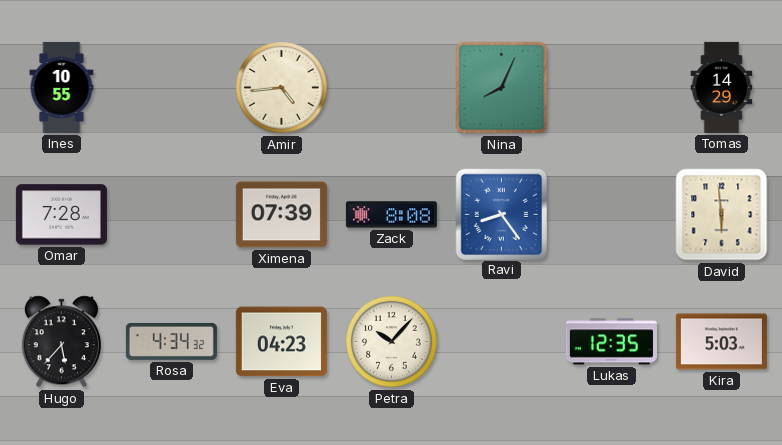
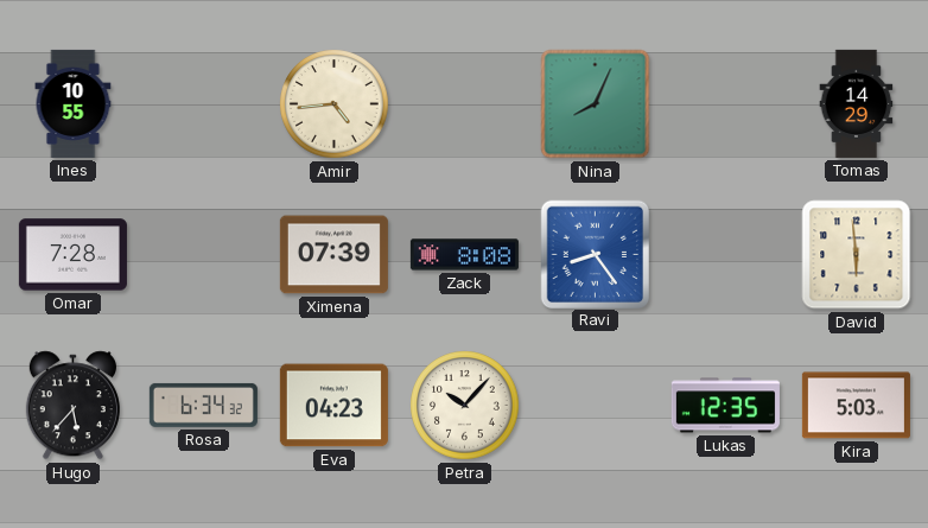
Rosa: 4:34 -> 6:34 (203, 405)
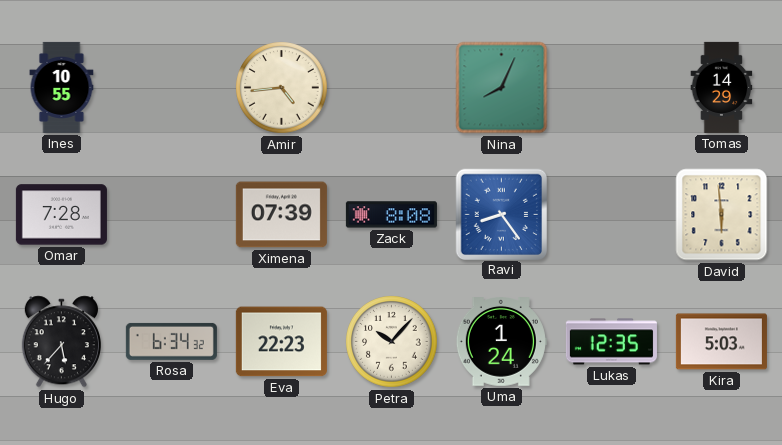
Eva: 04:23 -> 22:23 (281, 342)
Uma: none -> 1:24 (501, 342)
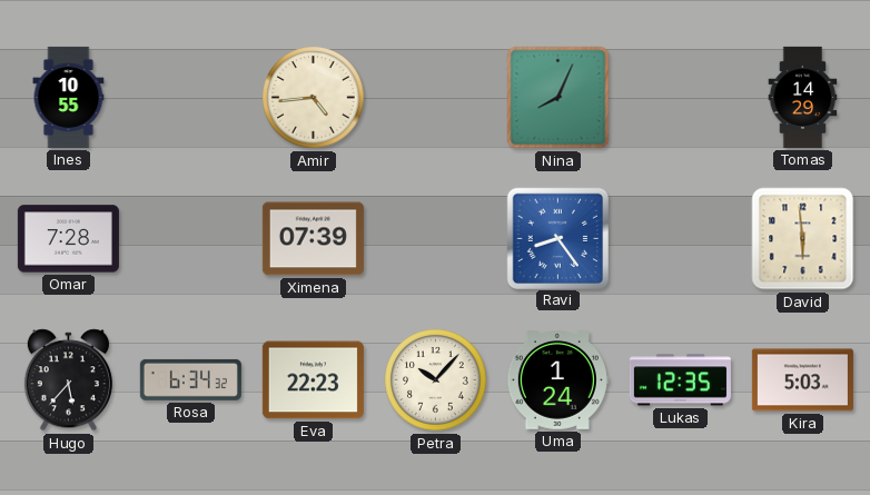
Zack: 8:08 -> none (391, 215)
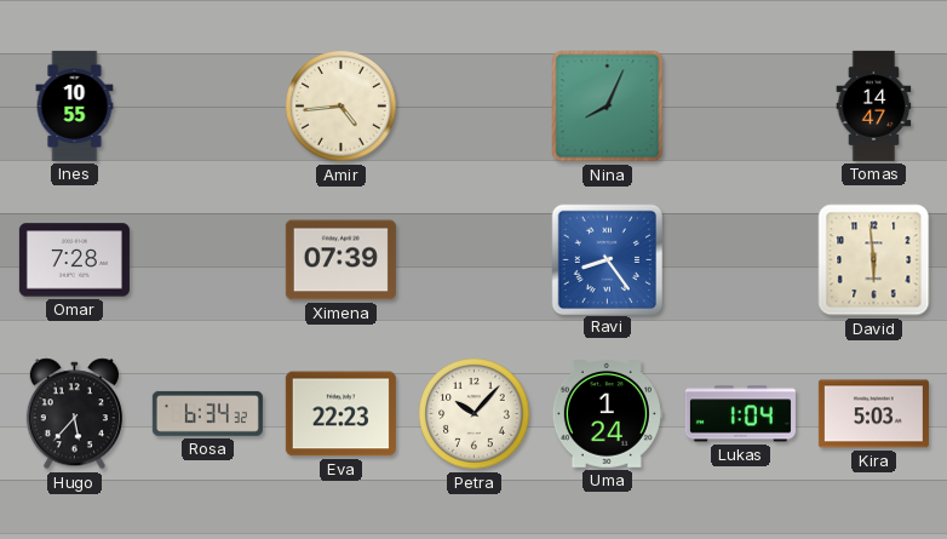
Tomas: 14:29 -> 14:47 (874, 105)
Lukas: 12:35 -> 1:04 (740, 414)
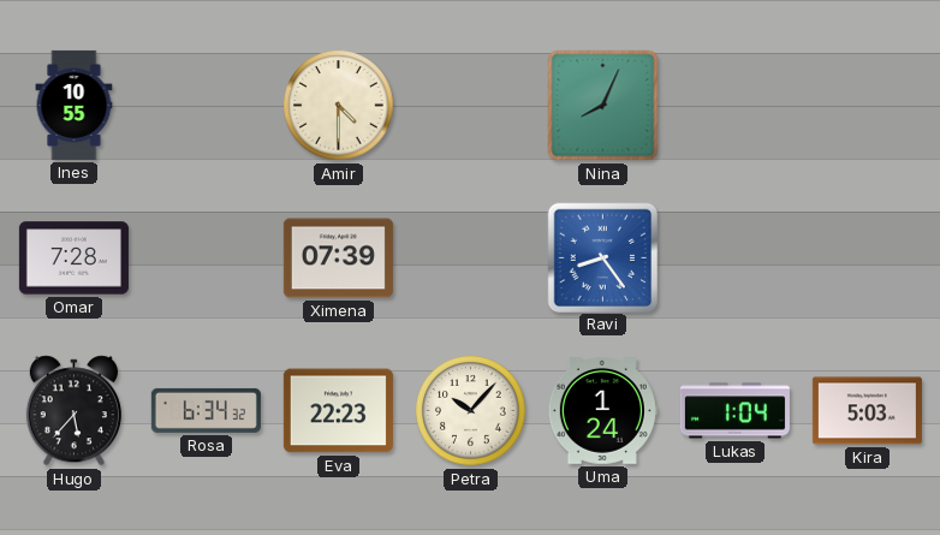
Amir: 4:44 -> 4:30 (339, 106)
Tomas: 14:47 -> none (874, 105)
David: 5:59 -> none (874, 260)
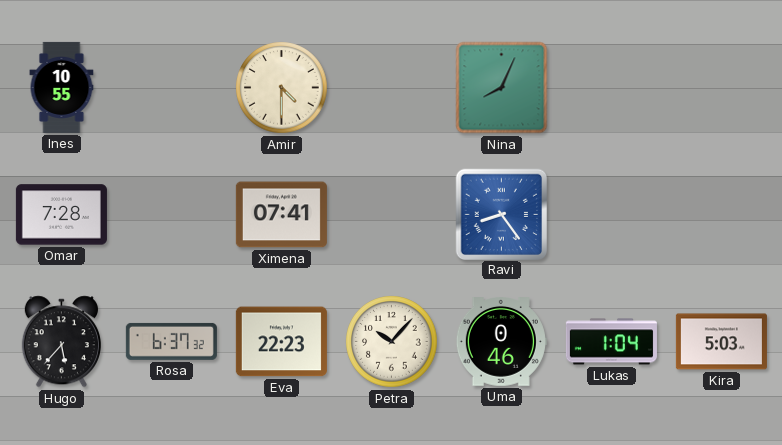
Ximena: 07:39 -> 07:41 (281, 215)
Rosa: 6:34 -> 6:37 (171, 341)
Uma: 1:24 -> 0:46 (501, 342)
